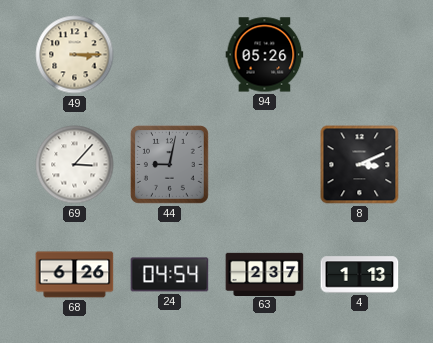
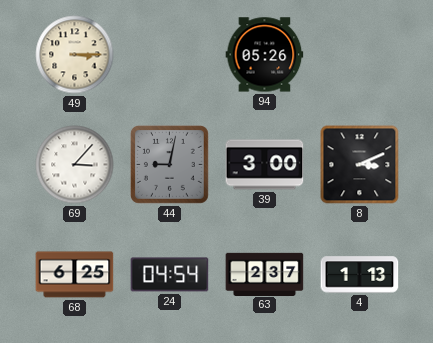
39: none -> 3:00 (265, 165)
68: 6:26 -> 6:25 (75, 275)
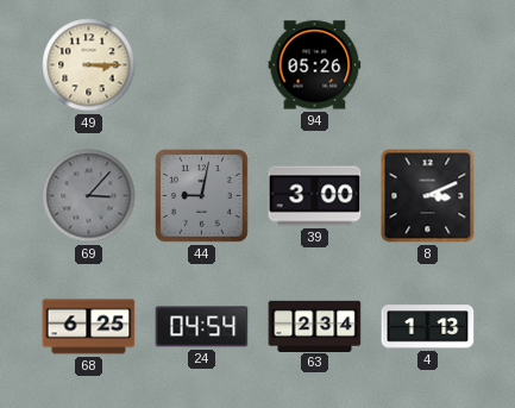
69 dial: white -> grey (89, 196)
63: 2:37 -> 2:34 (315, 326)
